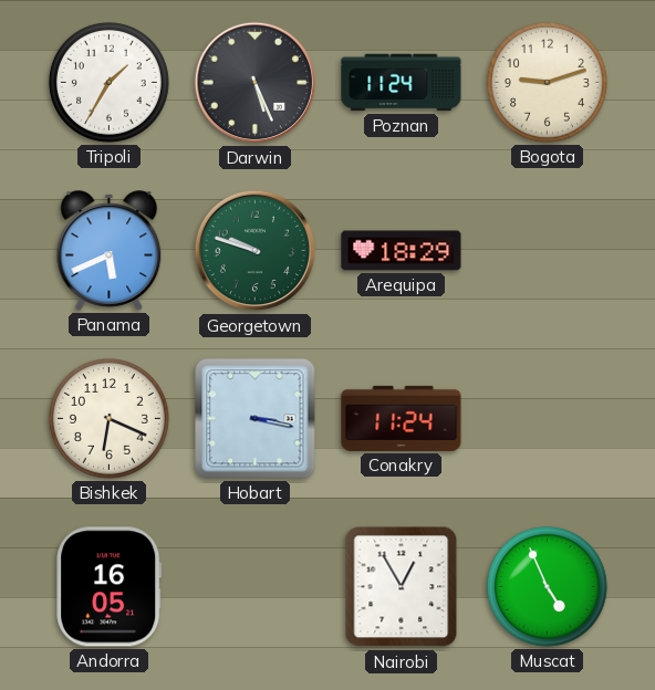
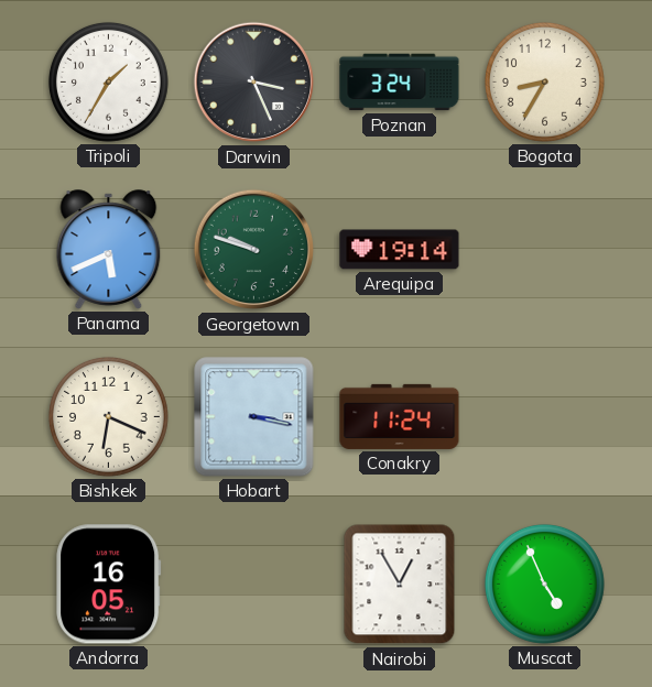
Darwin: 5:26 -> 3:26 (254, 83)
Poznan: 11:24 -> 3:24 (400, 83)
Bogota: 9:12 -> 8:35 (544, 81)
Arequipa: 18:29 -> 19:14 (400, 250)
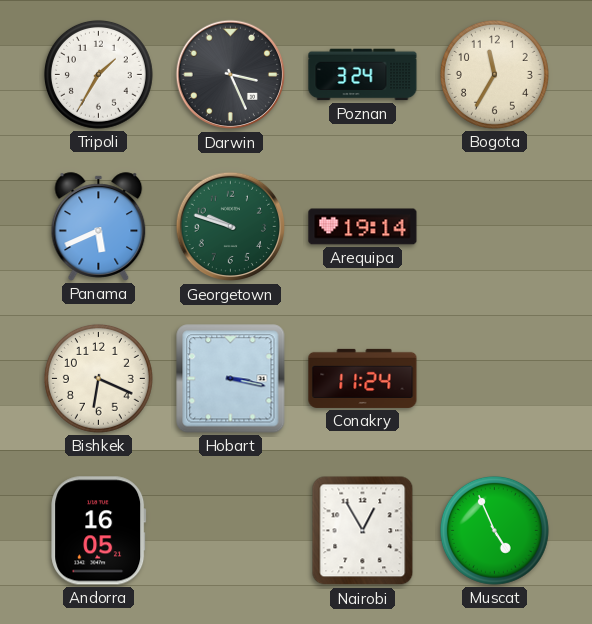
Bogota: 8:35 -> 11:35 (494, 74)
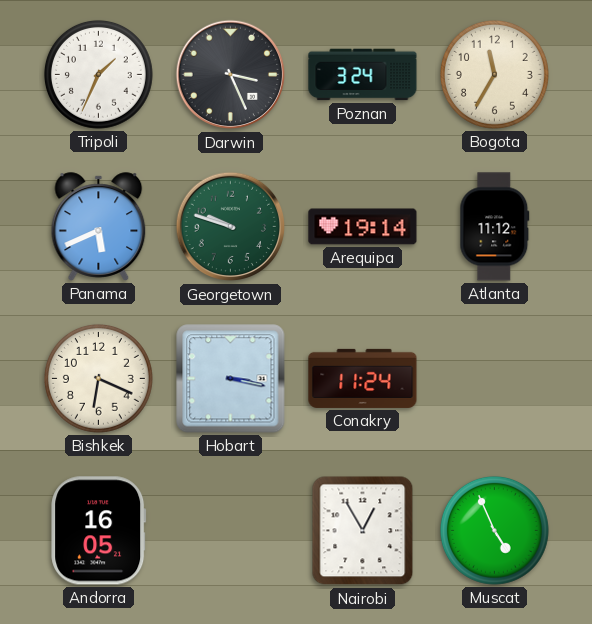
Tripoli: 1:35 -> 1:34 (98, 74)
Atlanta: none -> 11:12 (495, 227)
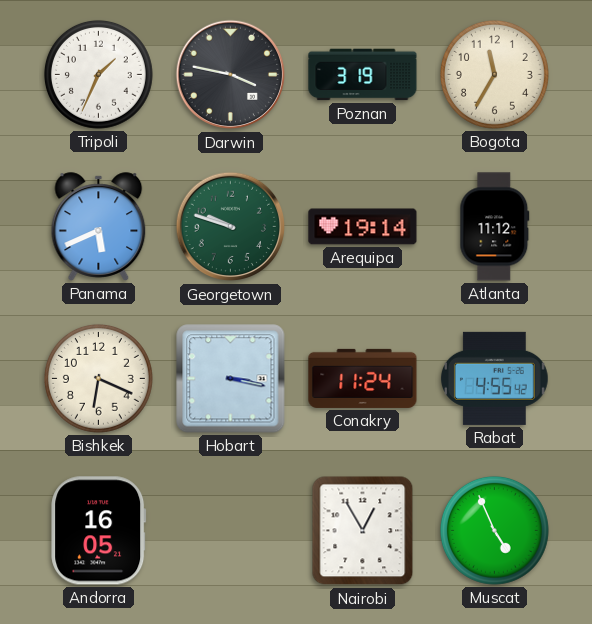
Darwin: 3:26 -> 3:47 (231, 75)
Poznan: 3:24 -> 3:19 (363, 75)
Rabat: none -> 4:55 (494, 378)
